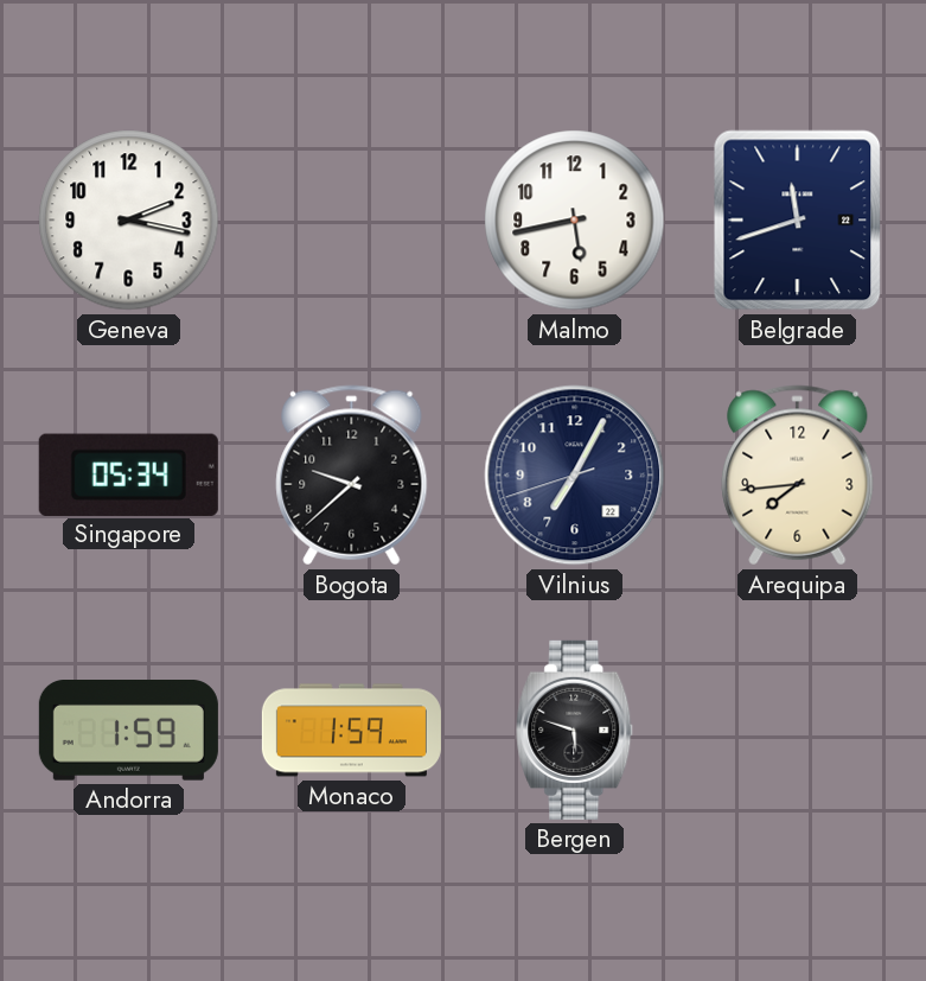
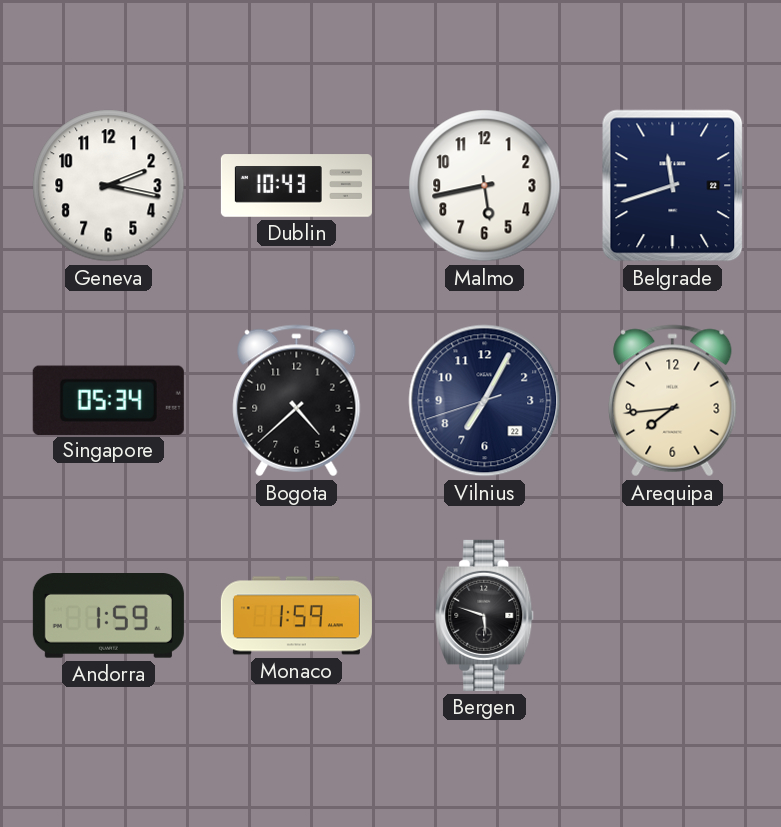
Dublin: none -> 10:43 (296, 186)
Bogota: 9:38 -> 4:38 (297, 401)
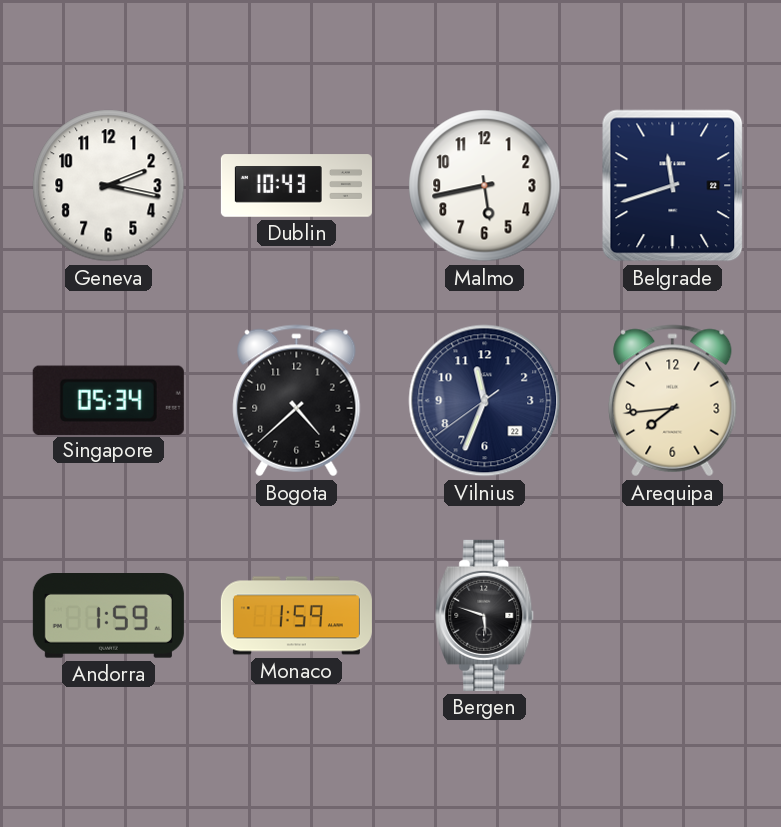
Vilnius: 7:04 -> 11:33 (485, 401)
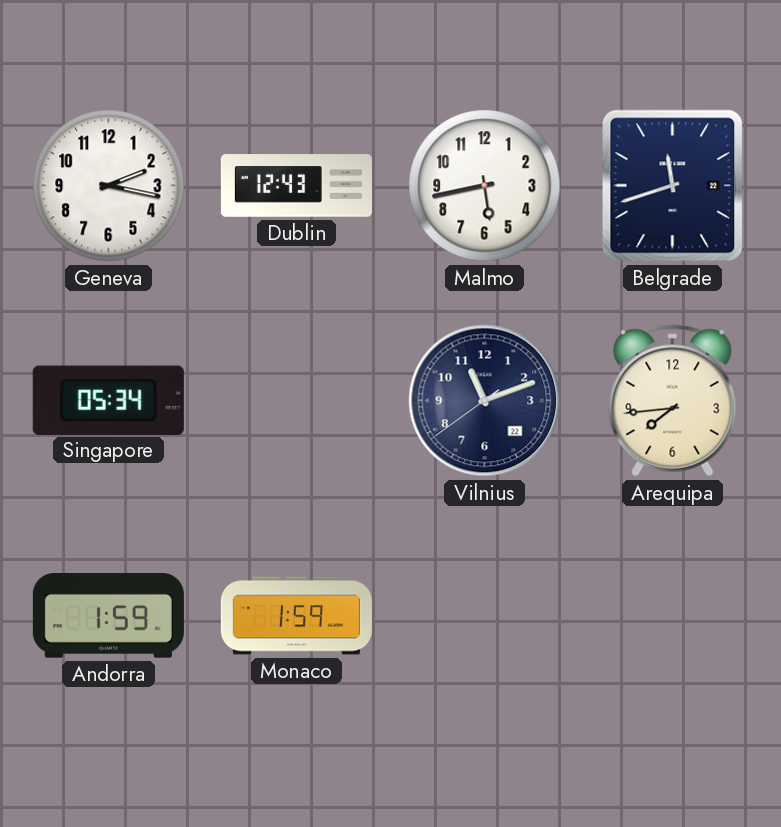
Dublin: 10:43 -> 12:43 (296, 186)
Bogota: 4:38 -> none (297, 401)
Vilnius: 11:33 -> 11:11 (485, 401)
Bergen: 5:48 -> none (485, 615)
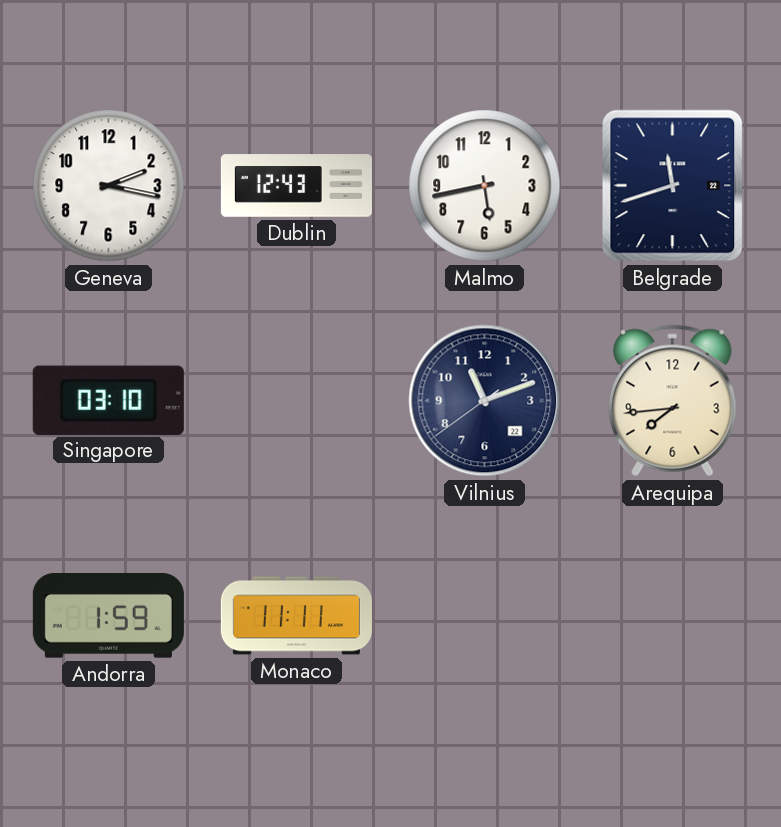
Singapore: 05:34 -> 03:10 (108, 400)
Monaco: 1:59 -> 11:11 (296, 616)
